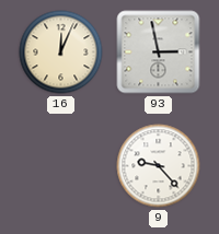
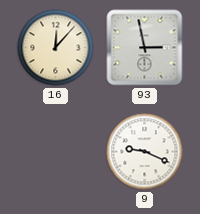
16: 12:04 -> 12:07 (56, 48)
9: 9:23 -> 9:19 (145, 152)
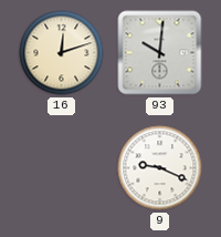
16: 12:07 -> 12:12 (62, 53)
93: 2:58 -> 10:01 (160, 53)
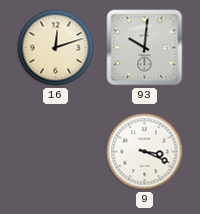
9: 9:19 -> 3:19 (145, 152)
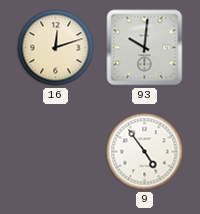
9: 3:19 -> 4:54 (145, 152)
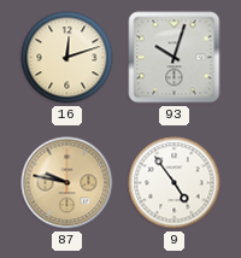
93: 10:01 -> 10:03 (175, 58)
87: none -> 9:47 (67, 183)
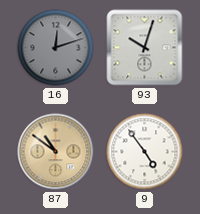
16 dial: cream -> grey (56, 48)
87: 9:47 -> 10:51 (56, 152)
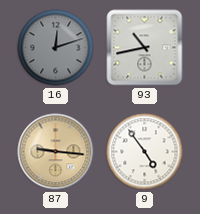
93: 10:03 -> 10:43 (145, 48)
87: 10:51 -> 9:16 (56, 152)
